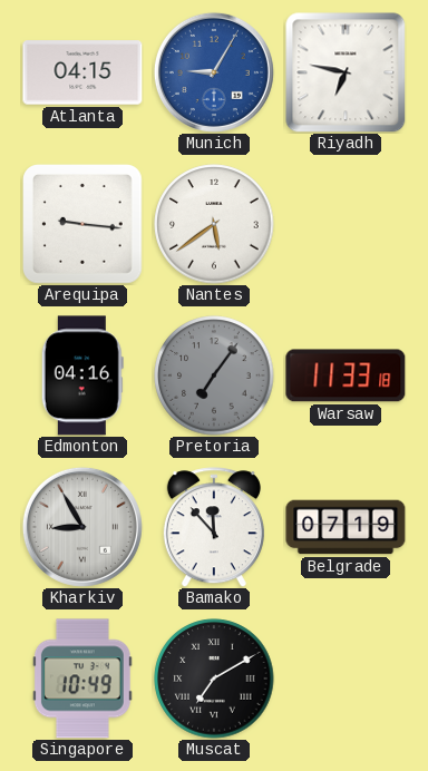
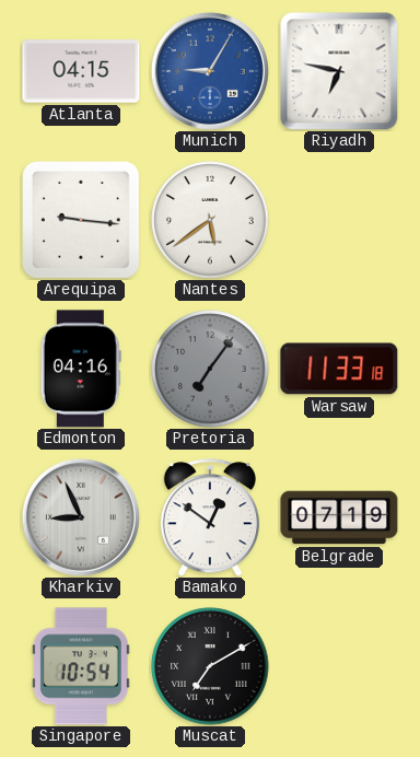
Kharkiv: 8:55 -> 8:56 (81, 517)
Bamako: 11:53 -> 12:51 (210, 517)
Singapore: 10:49 -> 10:54 (81, 666)
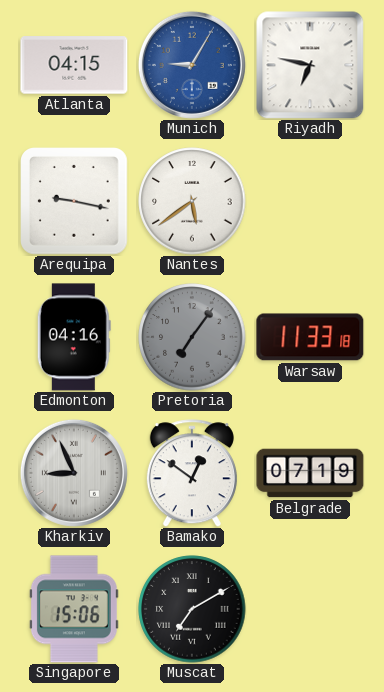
Arequipa: 9:16 -> 9:17 (75, 202)
Singapore: 10:54 -> 15:06 (74, 609)
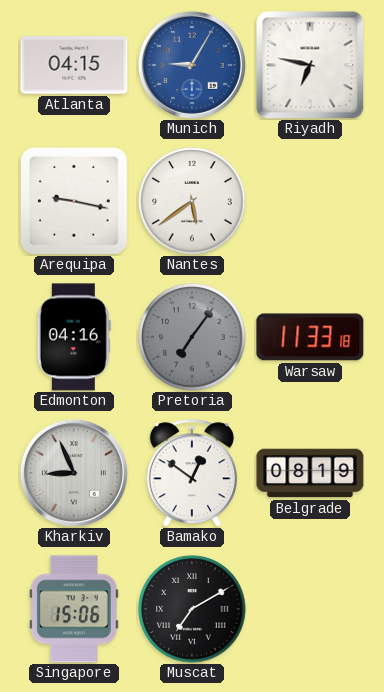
Belgrade: 07:19 -> 08:19 (310, 473)
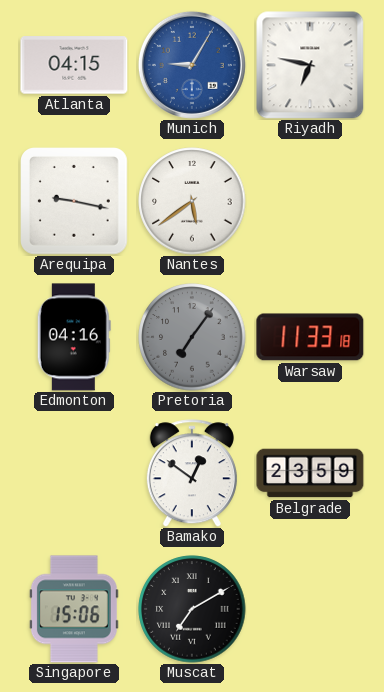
Kharkiv: 8:56 -> none (74, 473)
Belgrade: 08:19 -> 23:59 (310, 473)
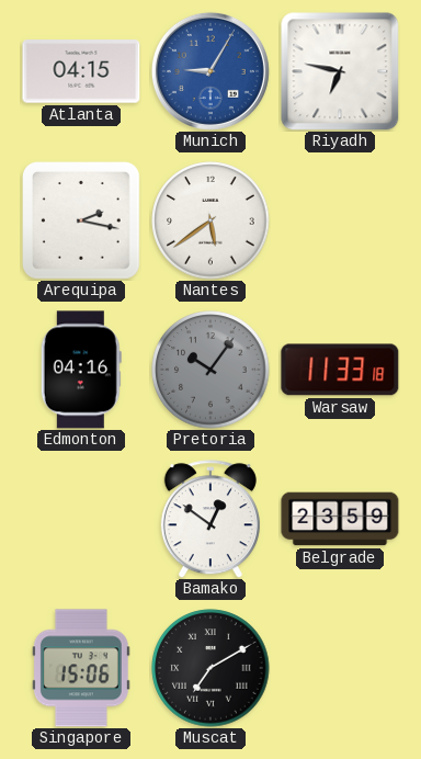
Arequipa: 9:17 -> 2:17 (82, 222)
Pretoria: 7:06 -> 10:06 (210, 370)
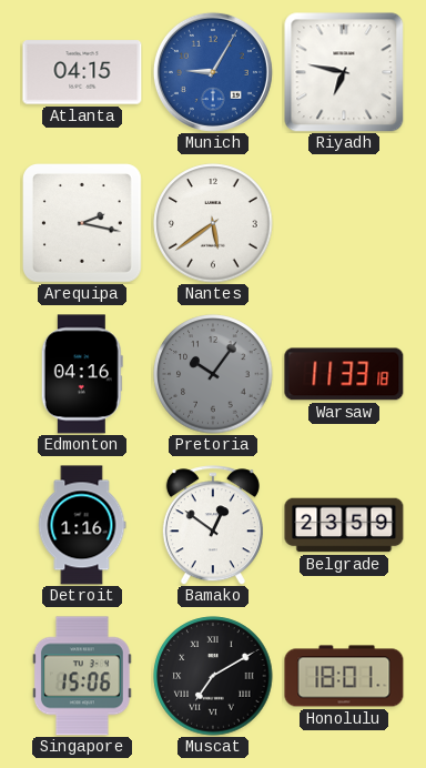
Detroit: none -> 1:16 (82, 525)
Honolulu: none -> 18:01 (344, 676)
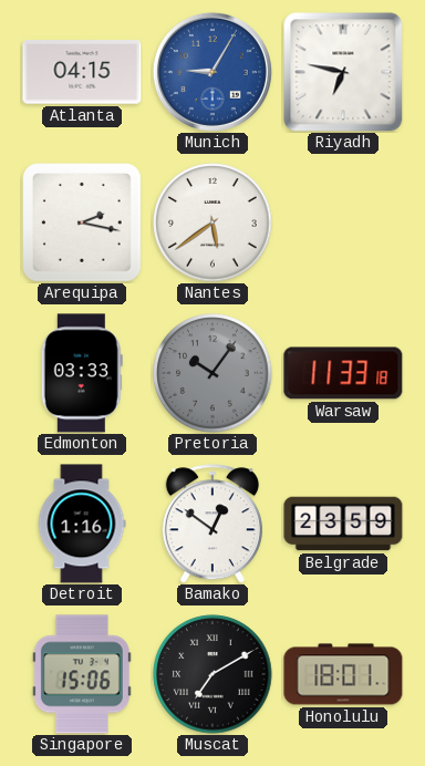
Edmonton: 04:16 -> 03:33 (82, 373)
